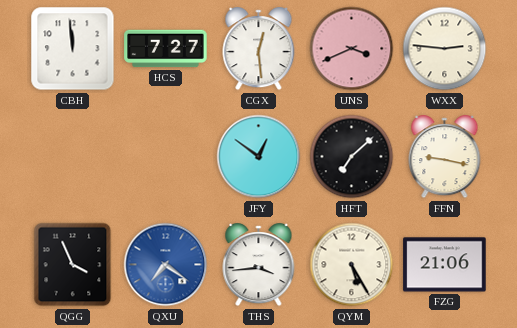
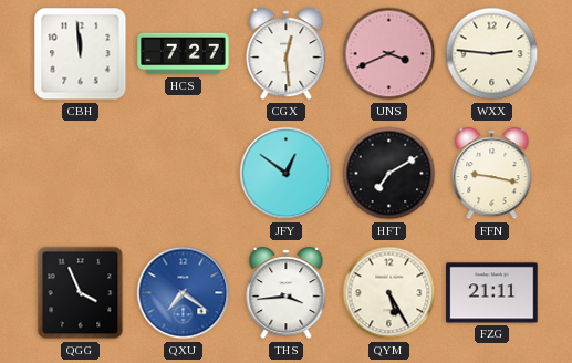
HFT: 7:08 -> 7:10 (389, 174)
FZG: 21:06 -> 21:11 (492, 293)
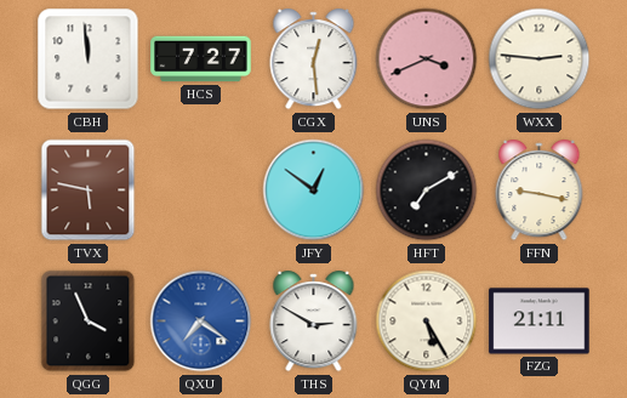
TVX: none -> 5:47 (89, 191)
THS: 3:44 -> 2:50 (314, 322)
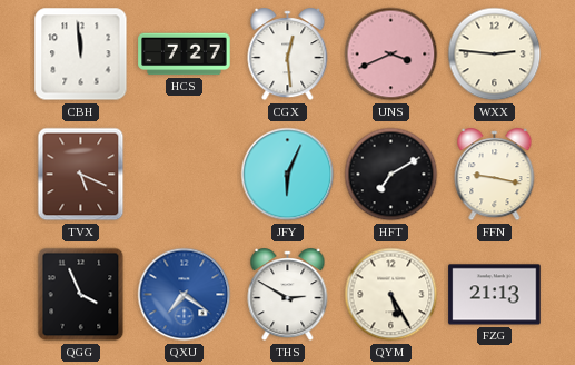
TVX: 5:47 -> 5:19 (81, 175)
JFY: 12:51 -> 6:04 (288, 175)
FZG: 21:11 -> 21:13 (495, 295)
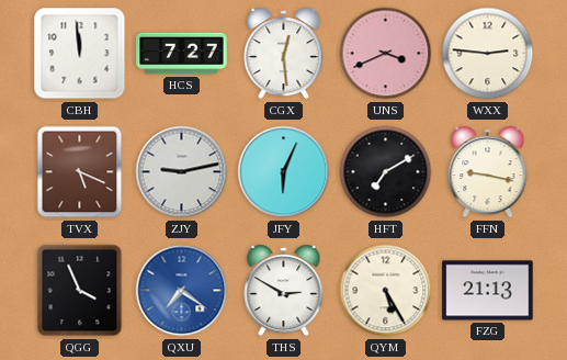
ZJY: none -> 9:13 (182, 172)
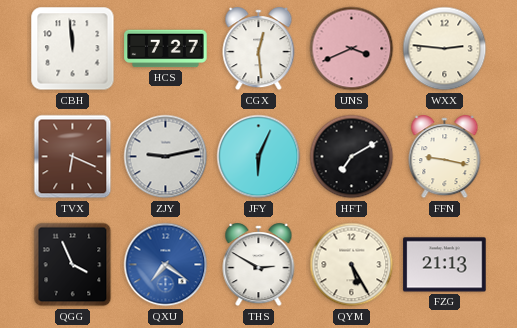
TVX: 5:19 -> 6:19 (73, 157)
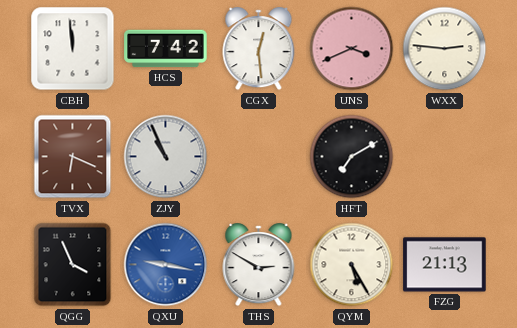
HCS: 7:27 -> 7:42 (166, 49)
ZJY: 9:13 -> 10:56 (166, 157)
JFY: 6:04 -> none (259, 157)
FFN: 9:17 -> none (445, 157)
QXU: 7:21 -> 9:17 (166, 265)
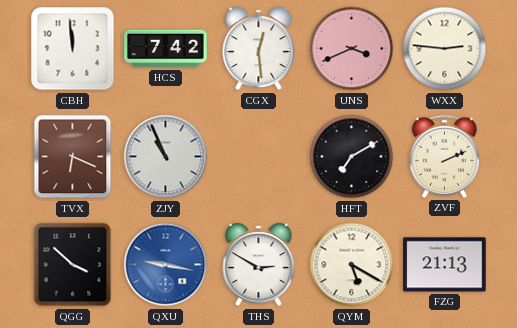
ZVF: none -> 2:11 (444, 156)
QGG: 3:56 -> 3:52 (73, 265)
QYM: 5:25 -> 5:20 (352, 265)
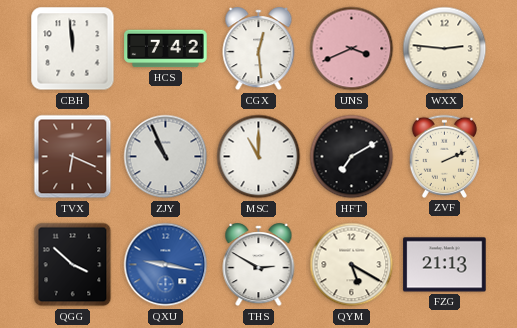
MSC: none -> 11:00 (259, 157)
